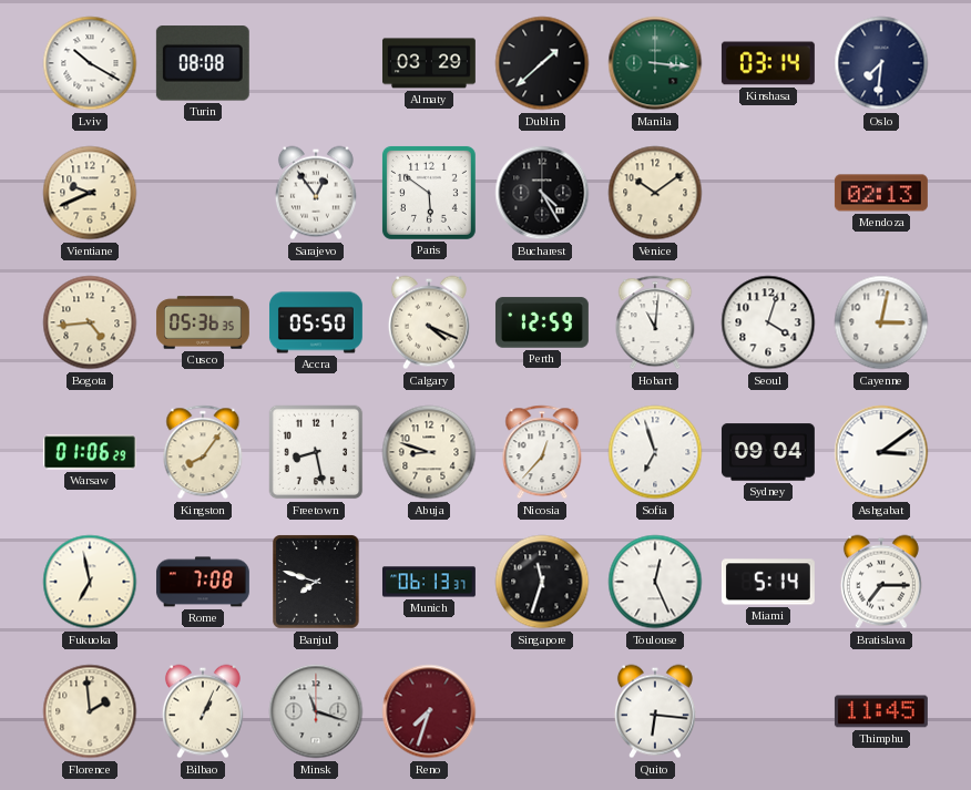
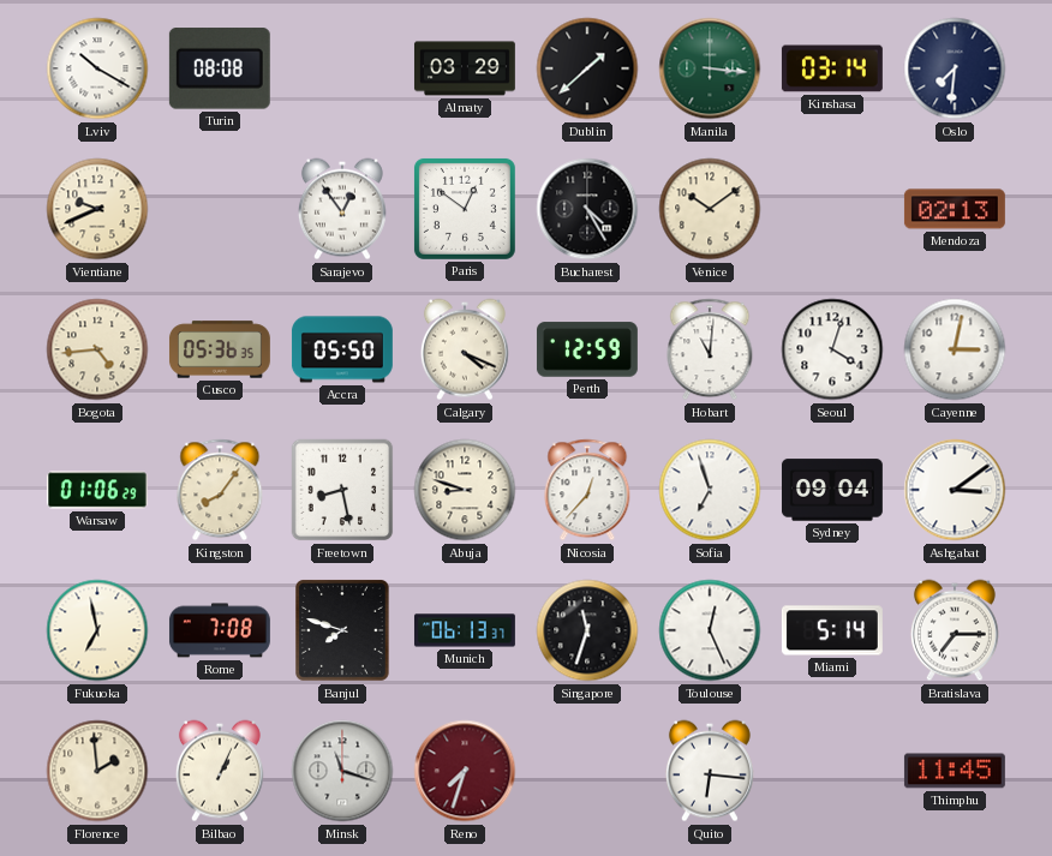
Paris: 5:51 -> 12:51 (465, 209)
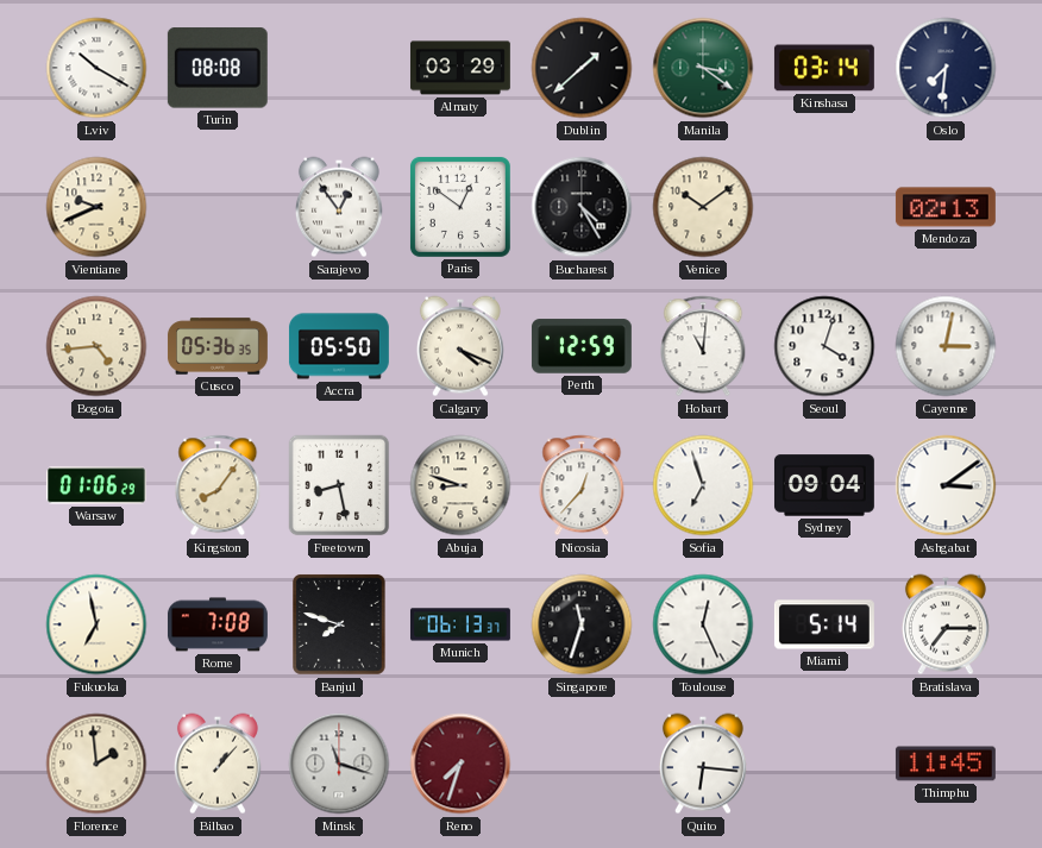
Manila: 3:16 -> 3:21 (703, 68)
Bilbao: 1:04 -> 1:07 (218, 764)
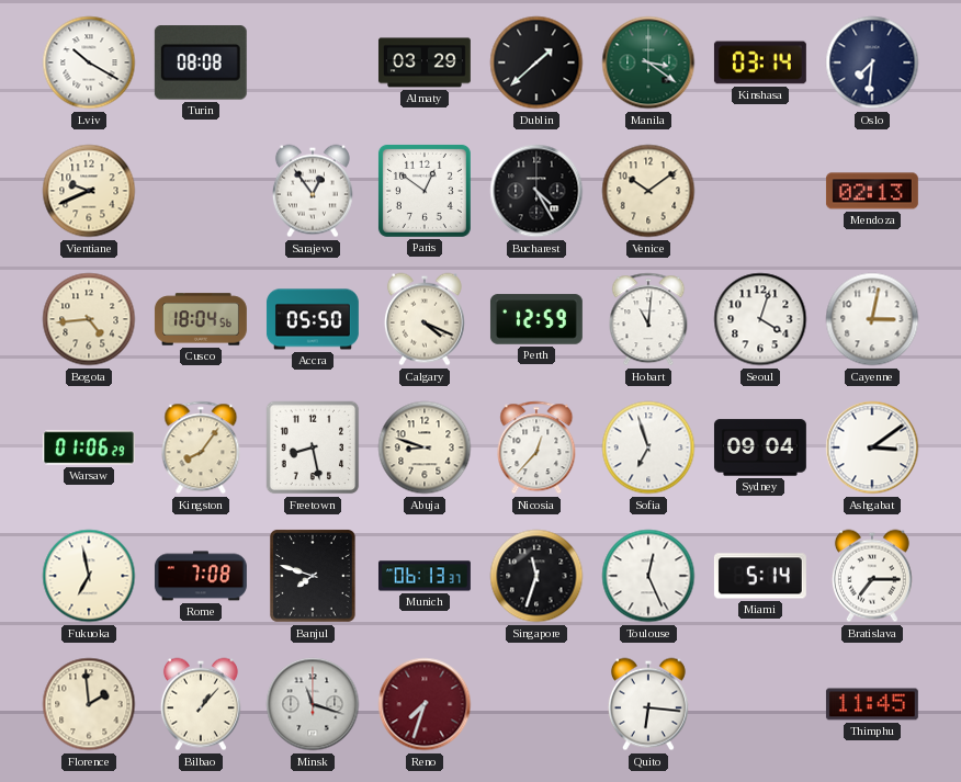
Cusco: 05:36 -> 18:04 (201, 319)
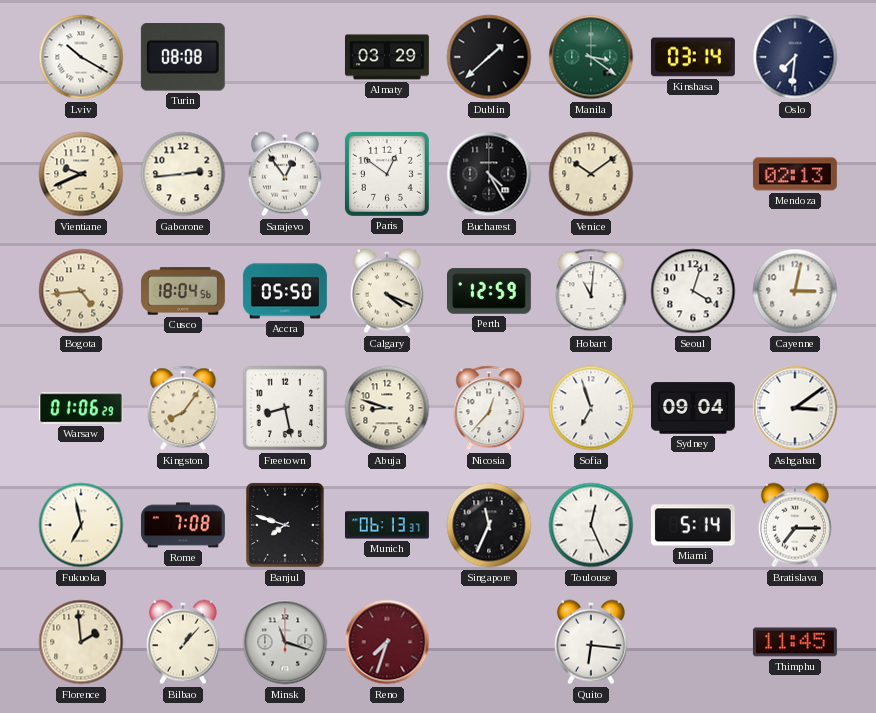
Gaborone: none -> 2:44 (183, 174)
Singapore: 11:33 -> 11:34 (489, 525)
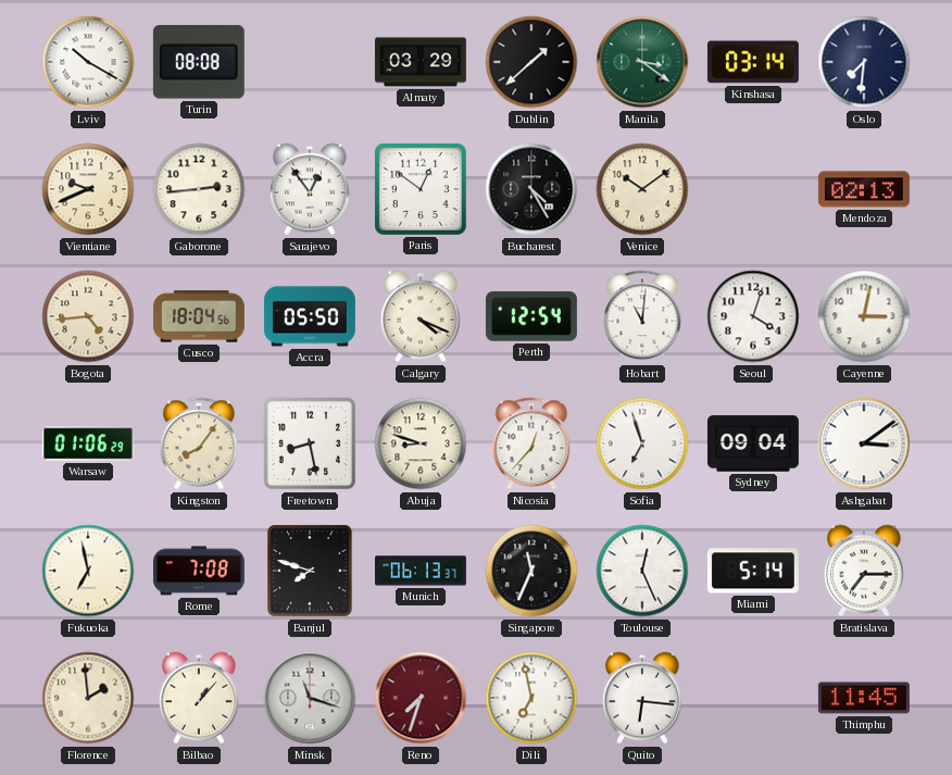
Perth: 12:59 -> 12:54 (531, 316)
Dili: none -> 6:58 (531, 698)
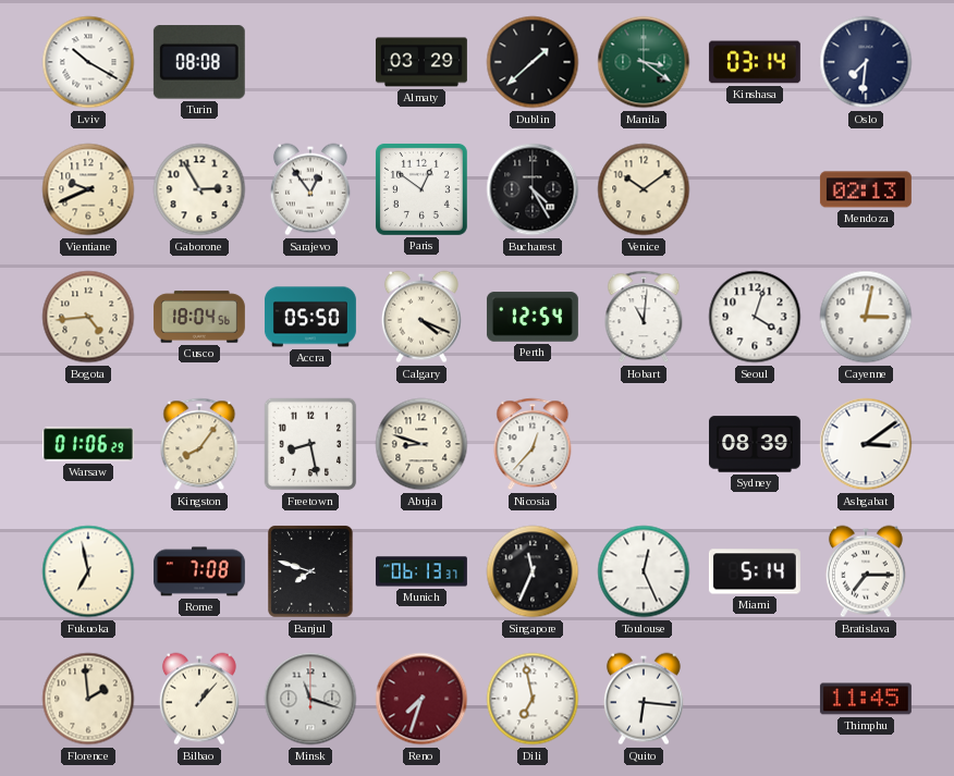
Gaborone: 2:44 -> 2:55 (199, 189)
Sofia: 6:57 -> none (642, 443)
Sydney: 09:04 -> 08:39 (755, 444)
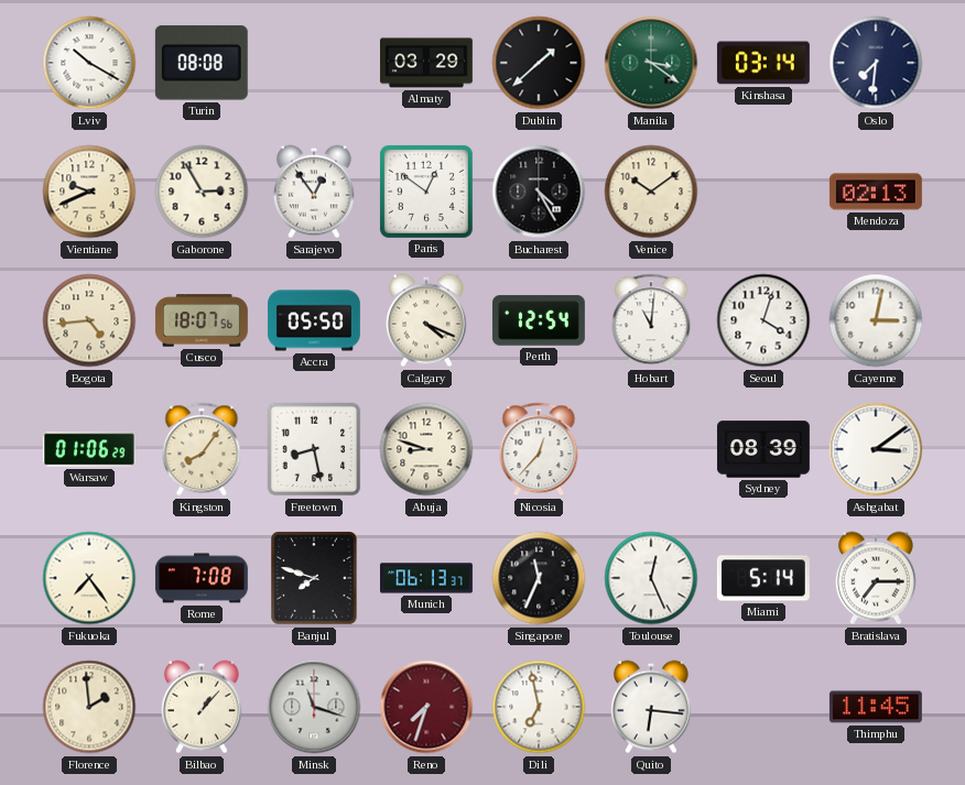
Cusco: 18:04 -> 18:07 (202, 320)
Fukuoka: 6:58 -> 7:24 (89, 578)
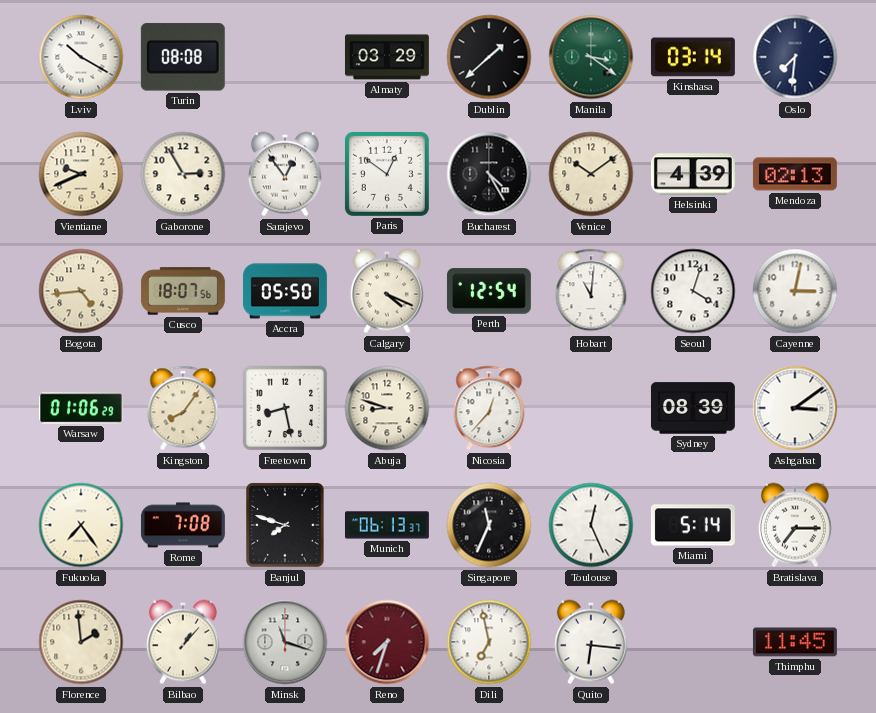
Helsinki: none -> 4:39 (693, 174)
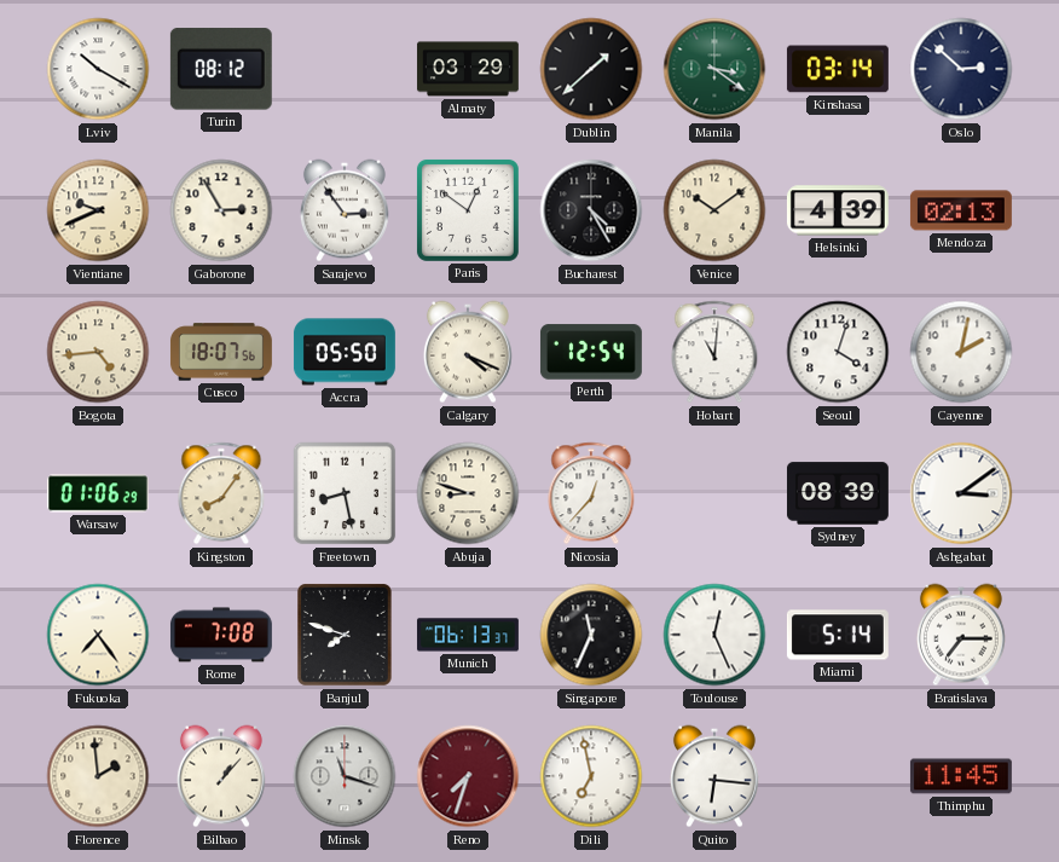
Turin: 08:08 -> 08:12 (221, 69)
Oslo: 7:31 -> 2:52 (961, 69)
Sarajevo: 12:54 -> 2:54 (345, 210)
Cayenne: 3:02 -> 2:02 (961, 352)
